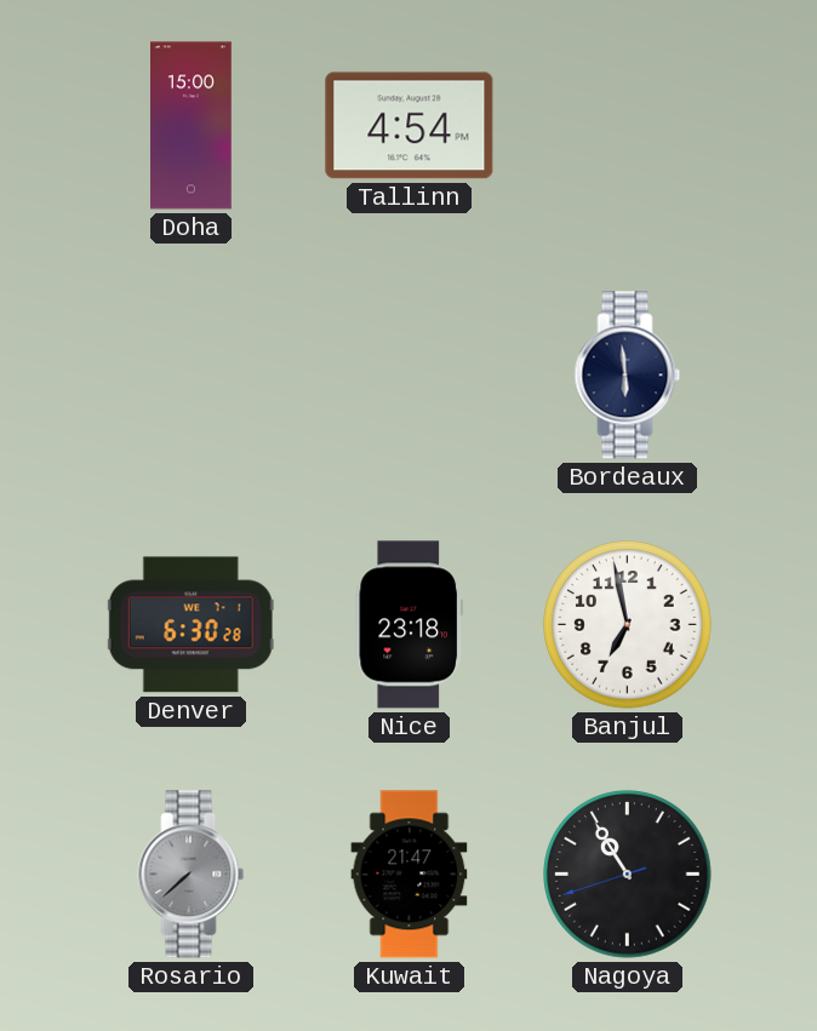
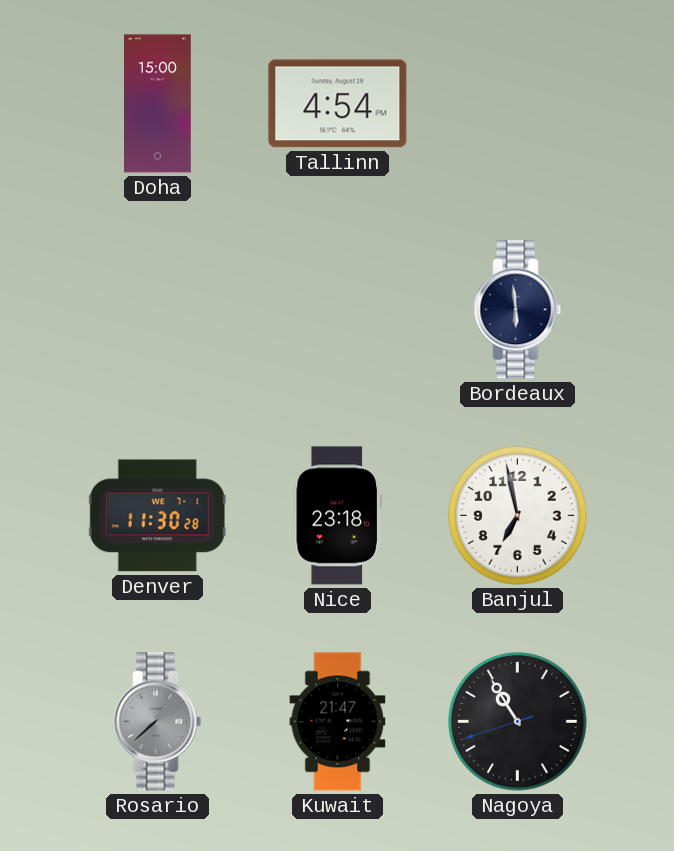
Denver: 6:30 -> 11:30 (157, 516)
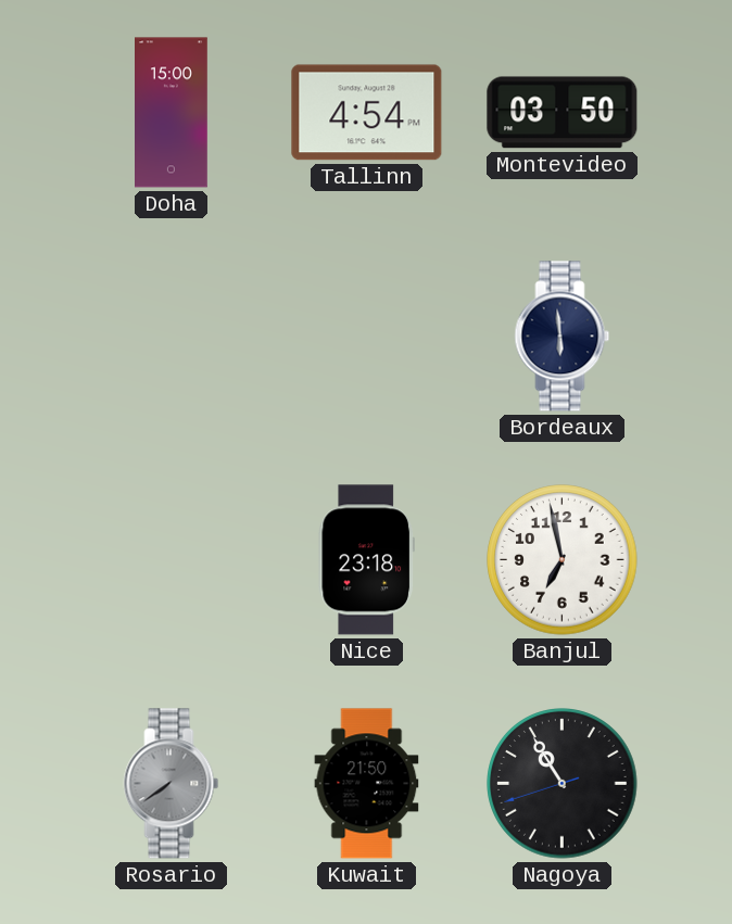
Montevideo: none -> 03:50 (563, 113)
Denver: 11:30 -> none (157, 516)
Rosario: 7:38 -> 7:39 (172, 784)
Kuwait: 21:47 -> 21:50 (367, 784)
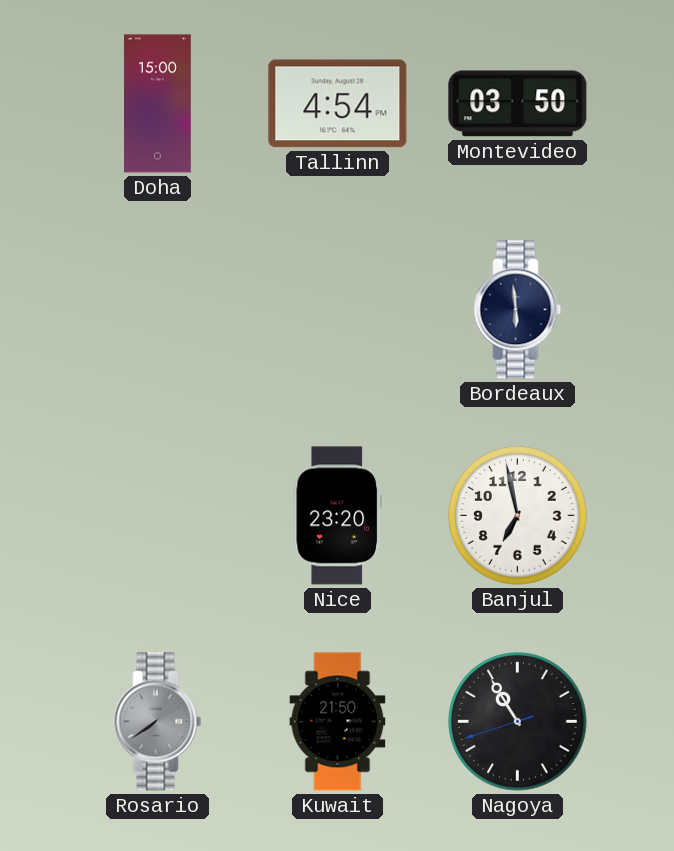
Nice: 23:18 -> 23:20 (337, 516)
